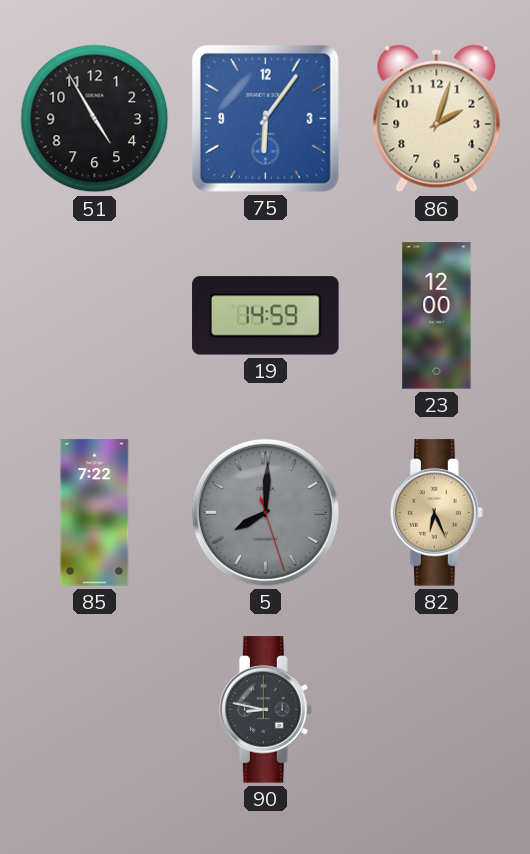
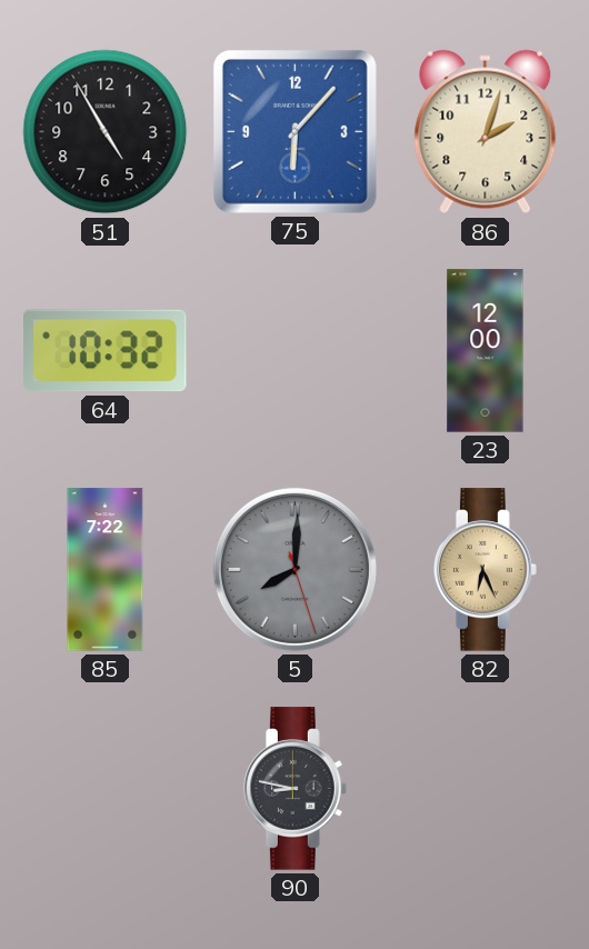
75: 6:06 -> 6:07 (296, 132)
64: none -> 10:32 (106, 351)
19: 14:59 -> none (266, 316)
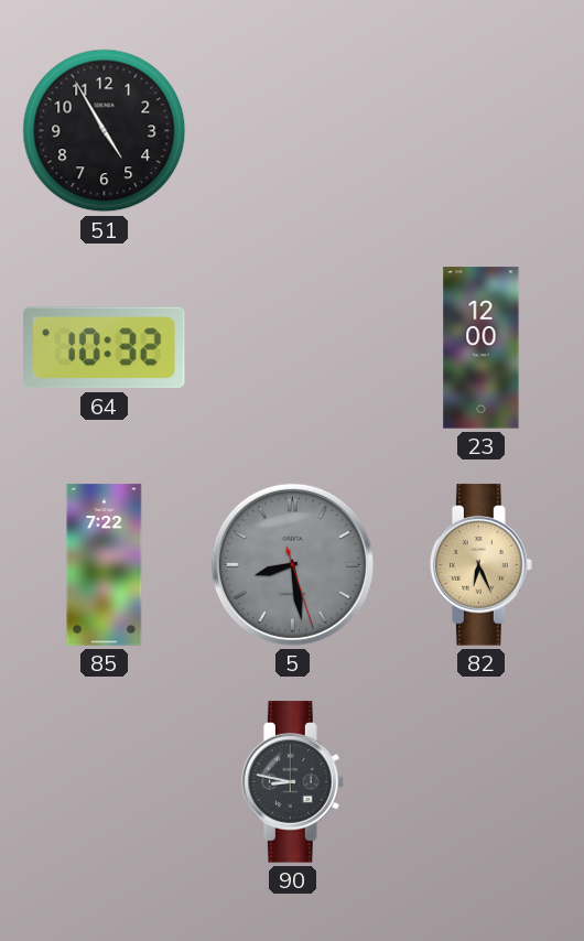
75: 6:07 -> none (296, 132)
86: 2:03 -> none (486, 132)
5: 8:00 -> 8:28 (292, 564)
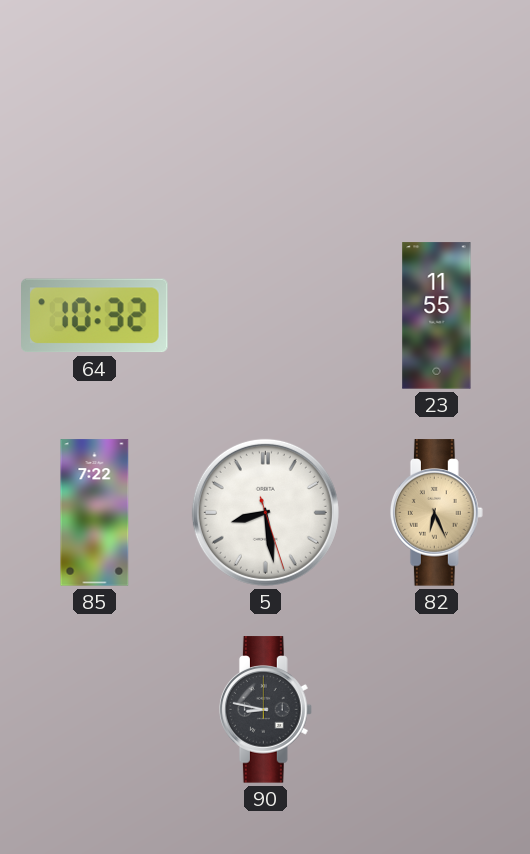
51: 4:55 -> none (105, 131)
23: 12:00 -> 11:55 (437, 316)
5 dial: grey -> white (265, 512)
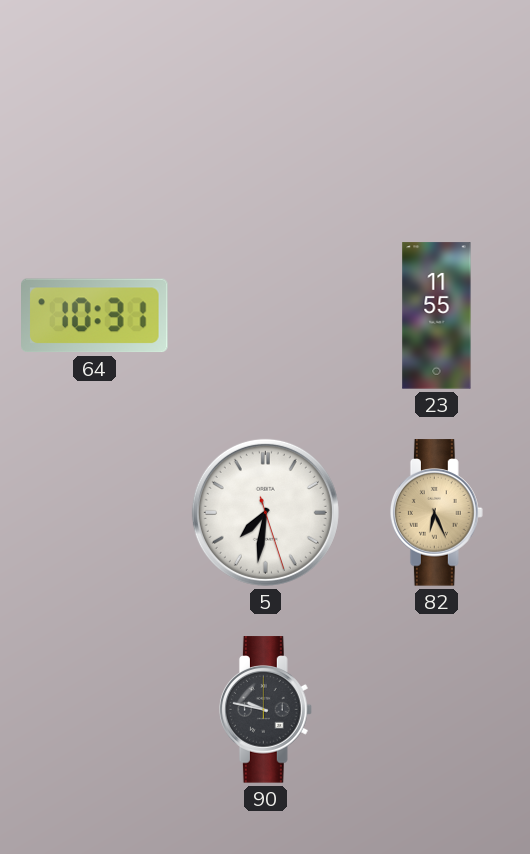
64: 10:32 -> 10:31 (95, 316)
85: 7:22 -> none (95, 513)
5: 8:28 -> 7:31 (265, 512)
90: 8:47 -> 9:47 (266, 710)
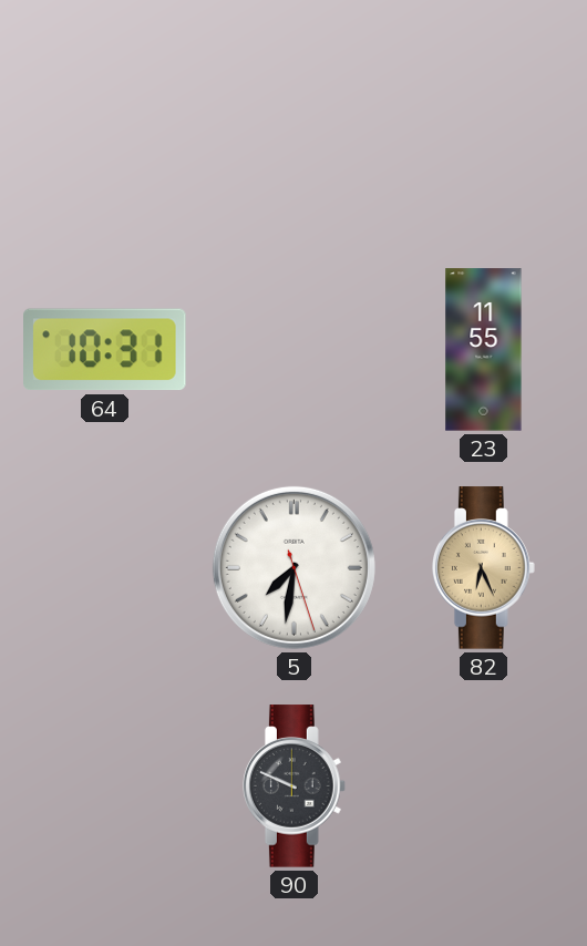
90: 9:47 -> 9:49 (295, 786)
